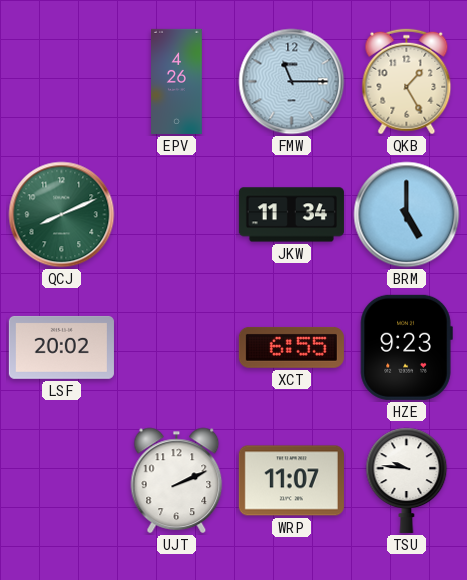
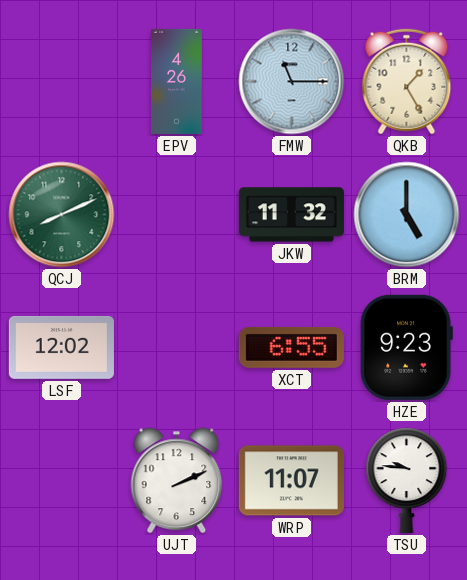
JKW: 11:34 -> 11:32 (291, 215)
LSF: 20:02 -> 12:02 (61, 347)
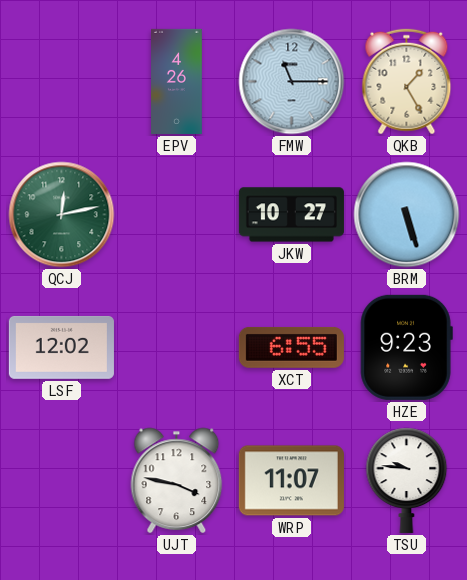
QCJ: 8:11 -> 12:13 (62, 215)
JKW: 11:32 -> 10:27 (291, 215)
BRM: 5:00 -> 5:27 (407, 215)
UJT: 2:11 -> 3:47 (177, 481)
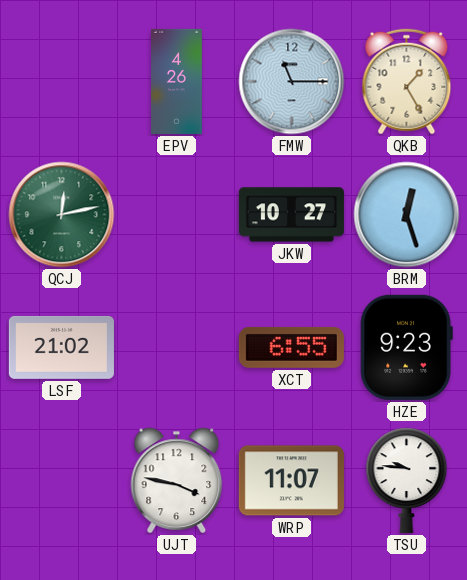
BRM: 5:27 -> 12:27 (407, 215)
LSF: 12:02 -> 21:02 (61, 347)
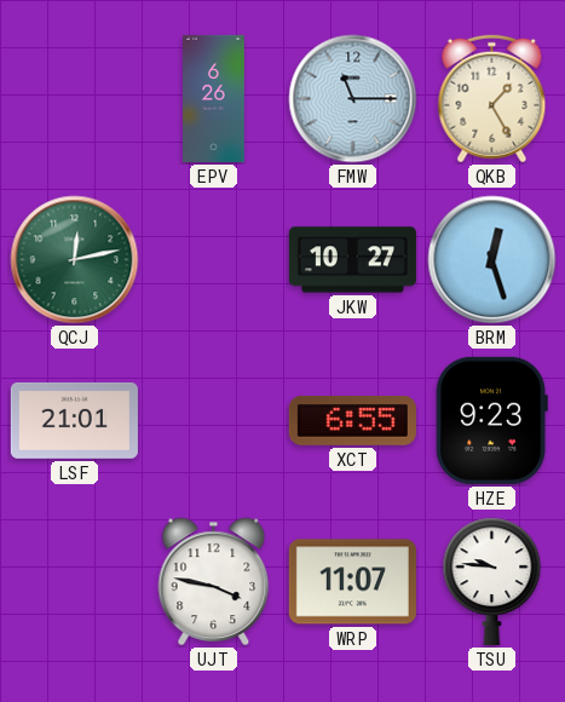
EPV: 4:26 -> 6:26 (214, 98)
LSF: 21:02 -> 21:01 (74, 420)
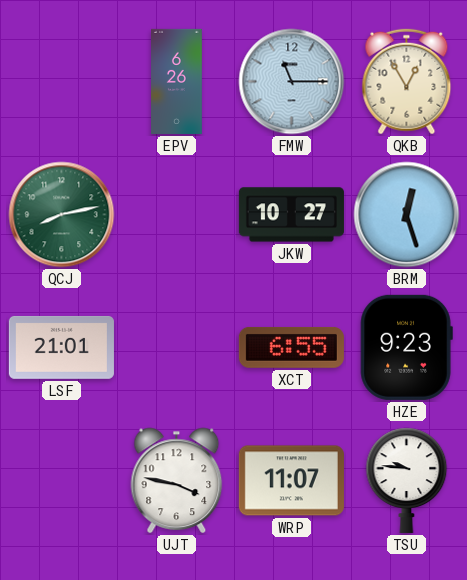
QKB: 1:25 -> 12:55 (407, 82)
QCJ: 12:13 -> 8:13 (62, 215)
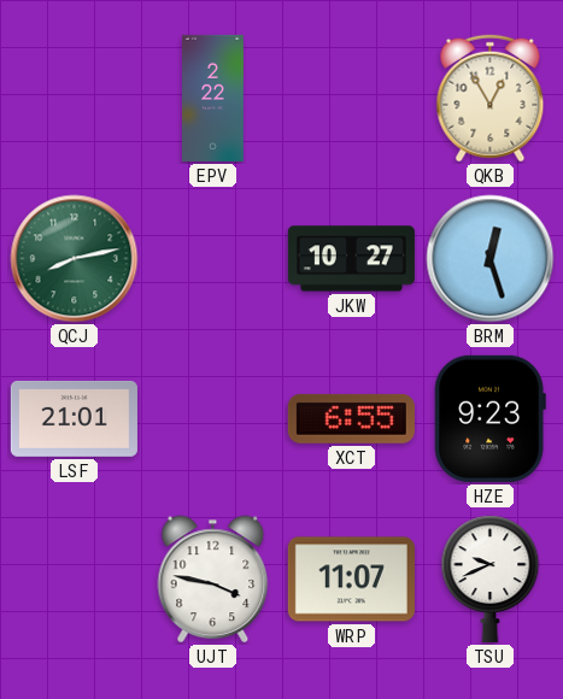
EPV: 6:26 -> 2:22 (213, 98)
FMW: 11:15 -> none (292, 82)
TSU: 9:46 -> 9:41 (491, 578)
